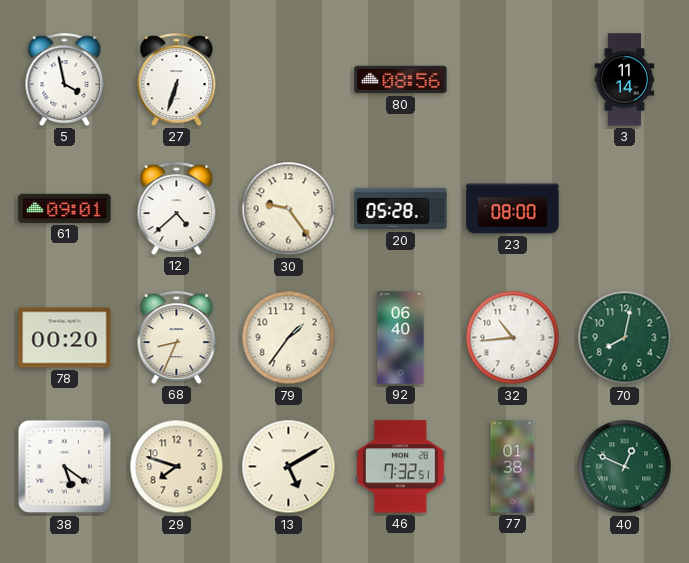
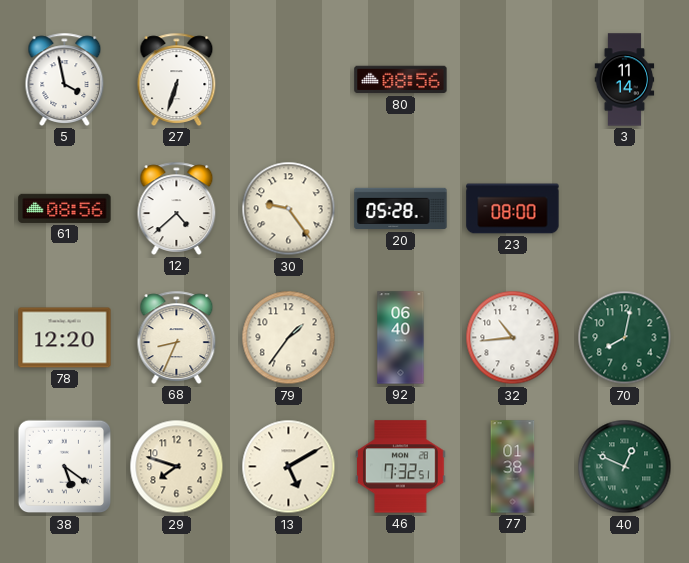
61: 09:01 -> 08:56 (65, 208)
78: 00:20 -> 12:20 (65, 338)
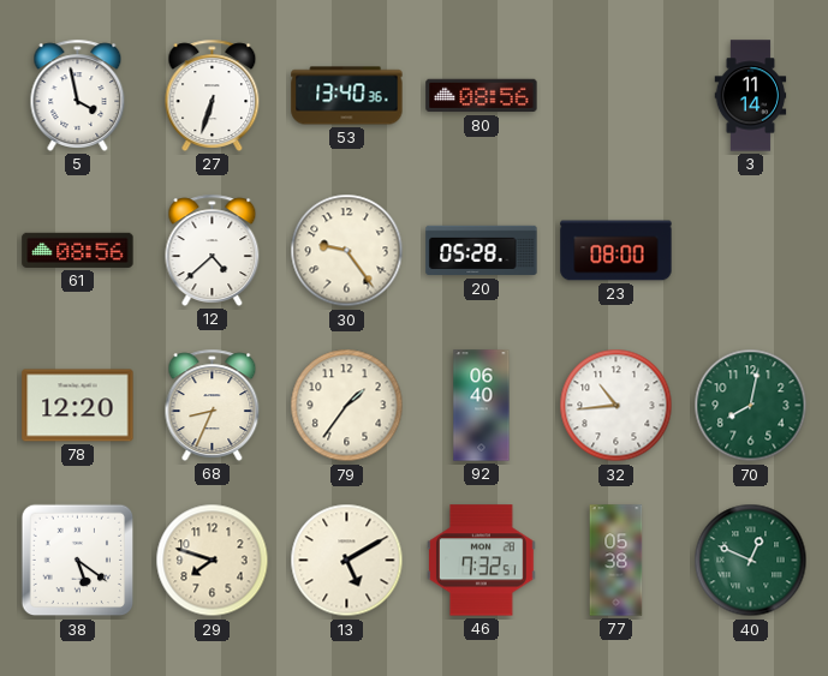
53: none -> 13:40 (347, 96)
77: 01:38 -> 05:38 (616, 561)
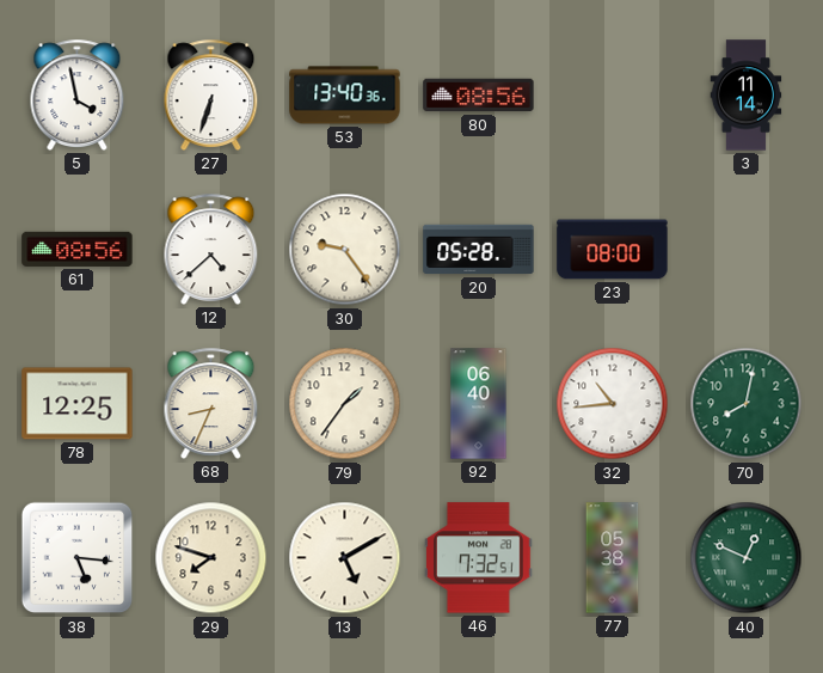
78: 12:20 -> 12:25 (78, 404)
38: 5:21 -> 5:16 (78, 558)
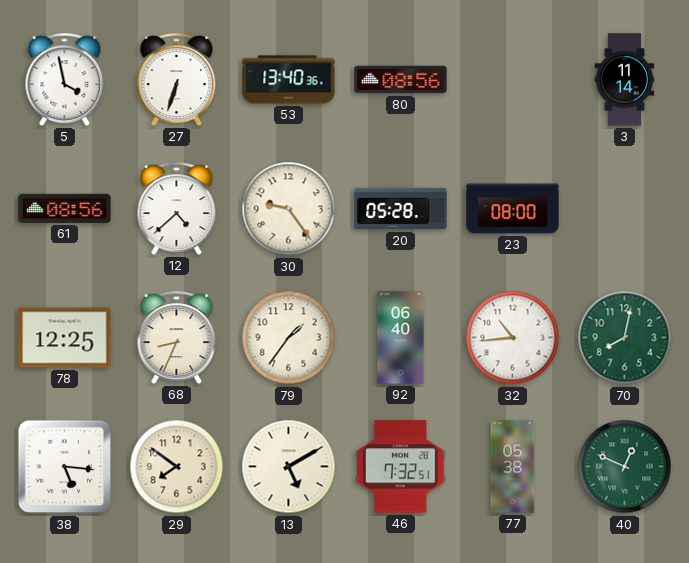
29: 7:48 -> 7:51 (177, 467)
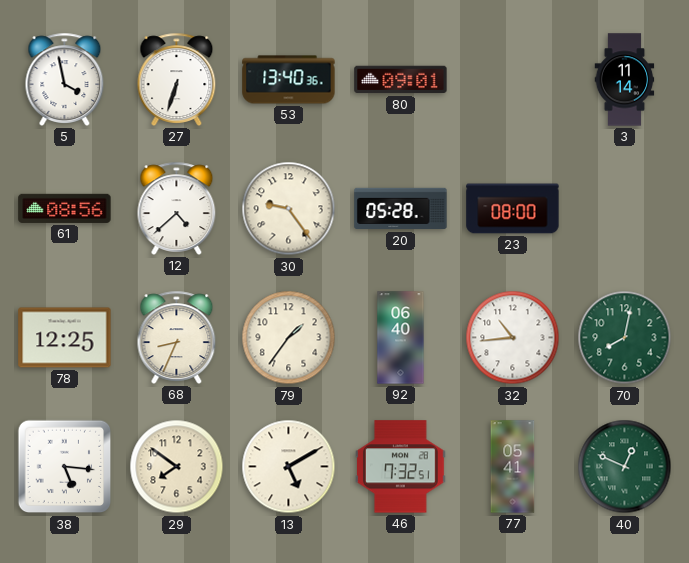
80: 08:56 -> 09:01 (401, 80)
77: 05:38 -> 05:41 (513, 467)
